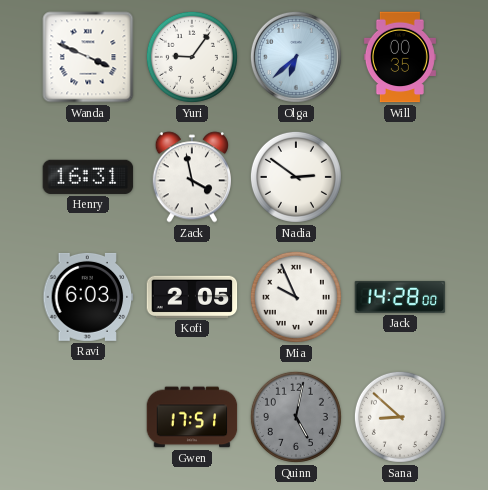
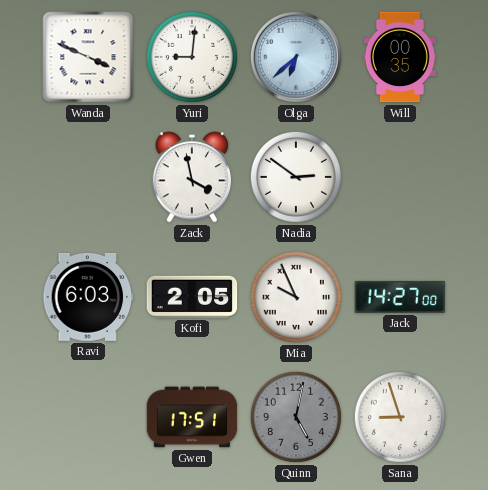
Yuri: 9:06 -> 9:01 (192, 57)
Henry: 16:31 -> none (88, 177)
Jack: 14:28 -> 14:27 (400, 297)
Sana: 8:52 -> 8:57 (400, 417)
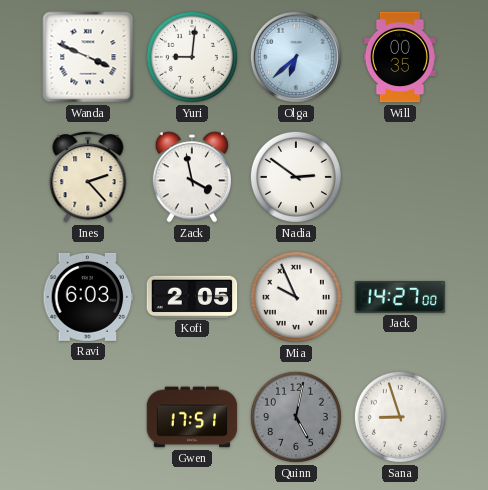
Ines: none -> 2:23 (88, 177)
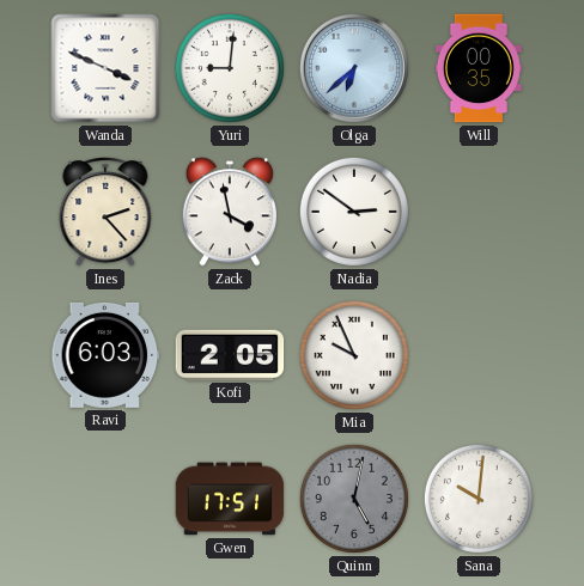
Jack: 14:27 -> none (400, 297)
Sana: 8:57 -> 10:01 (479, 499)
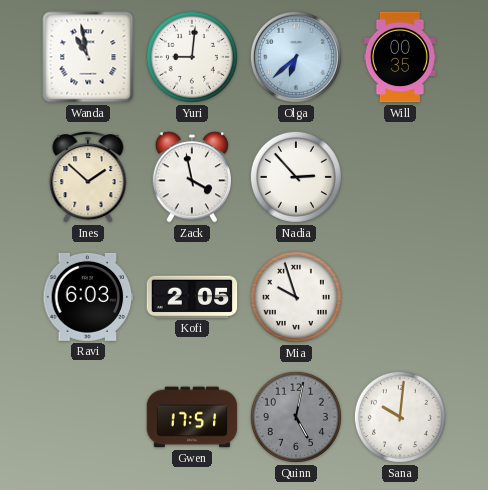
Wanda: 3:49 -> 10:58 (88, 57)
Ines: 2:23 -> 1:52 (88, 177)
Nadia: 2:51 -> 2:53 (296, 177)
Mia: 9:56 -> 9:57 (296, 297)
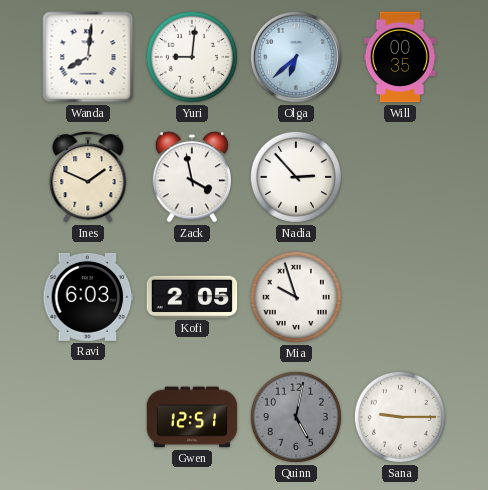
Wanda: 10:58 -> 8:01 (88, 57)
Ines: 1:52 -> 1:49 (88, 177)
Gwen: 17:51 -> 12:51 (192, 417)
Sana: 10:01 -> 9:15 (400, 417)
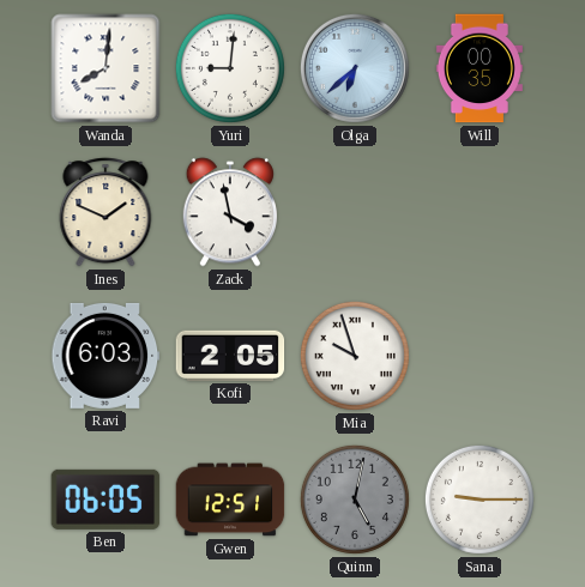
Nadia: 2:53 -> none (296, 177)
Ben: none -> 06:05 (105, 500)
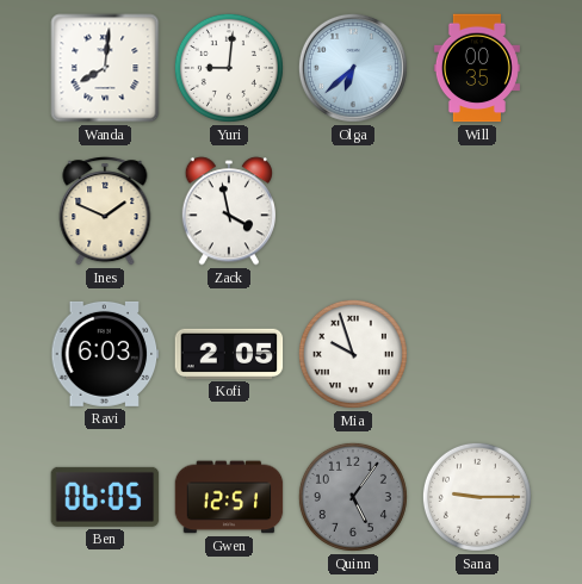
Quinn: 5:02 -> 5:06 (353, 497)
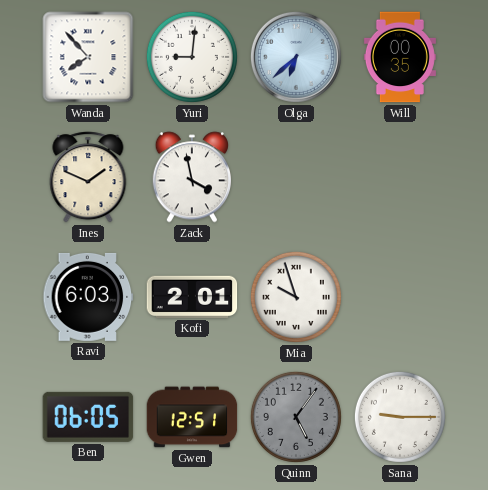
Wanda: 8:01 -> 7:53 (88, 57)
Kofi: 2:05 -> 2:01 (192, 297)
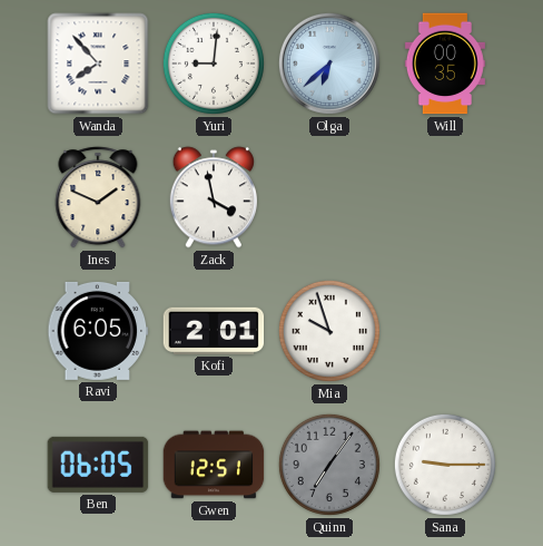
Ravi: 6:03 -> 6:05 (98, 331)
Quinn: 5:06 -> 7:06 (329, 465)
